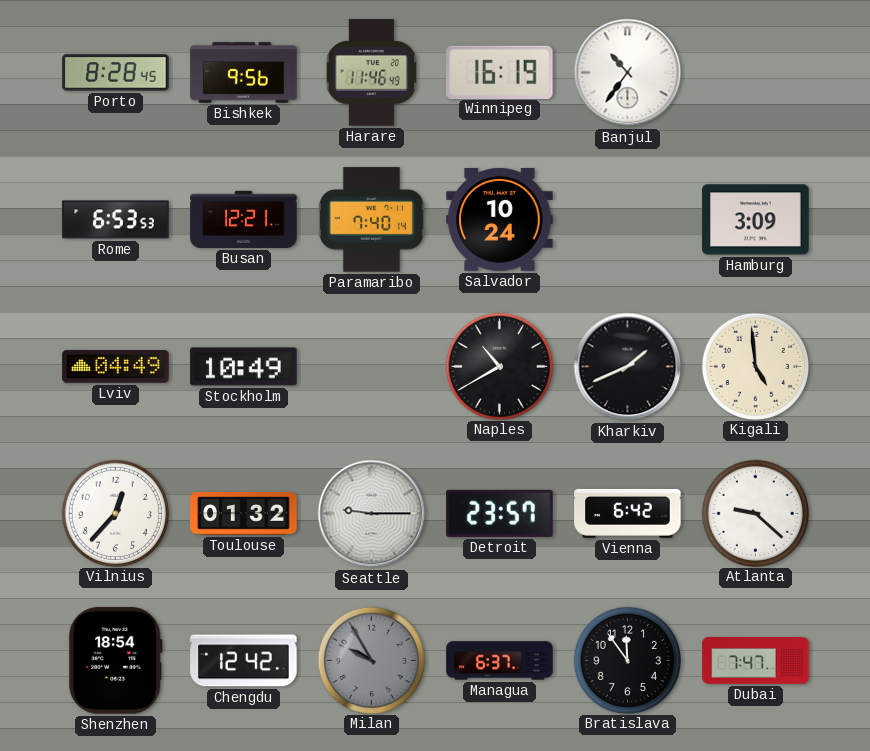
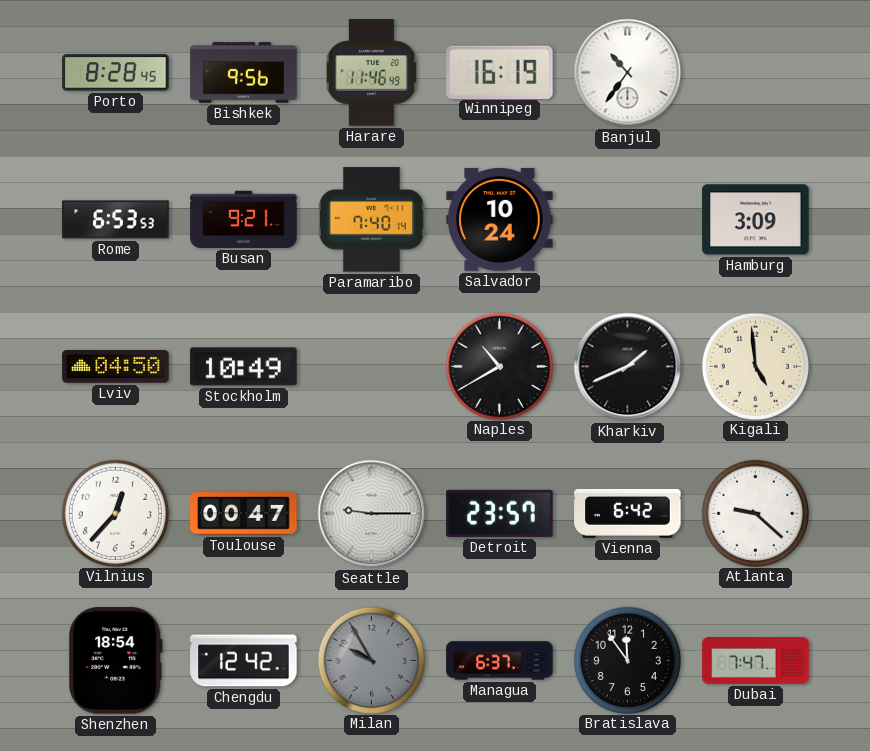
Busan: 12:21 -> 9:21 (244, 219)
Lviv: 04:49 -> 04:50 (116, 367)
Toulouse: 01:32 -> 00:47 (244, 514)
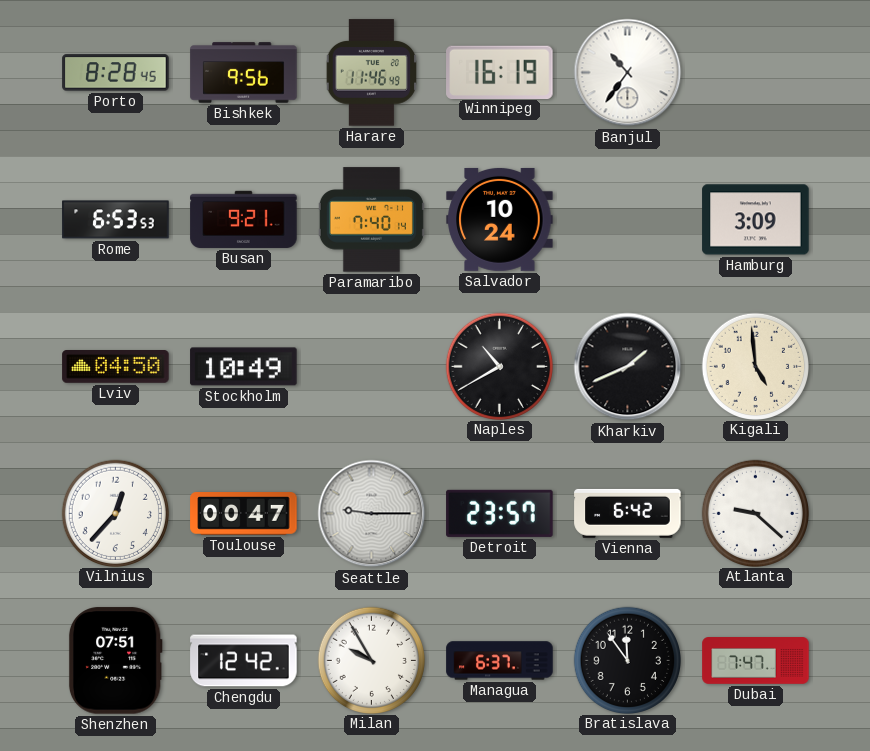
Shenzhen: 18:54 -> 07:51 (115, 661)
Milan dial: grey -> white (371, 660)
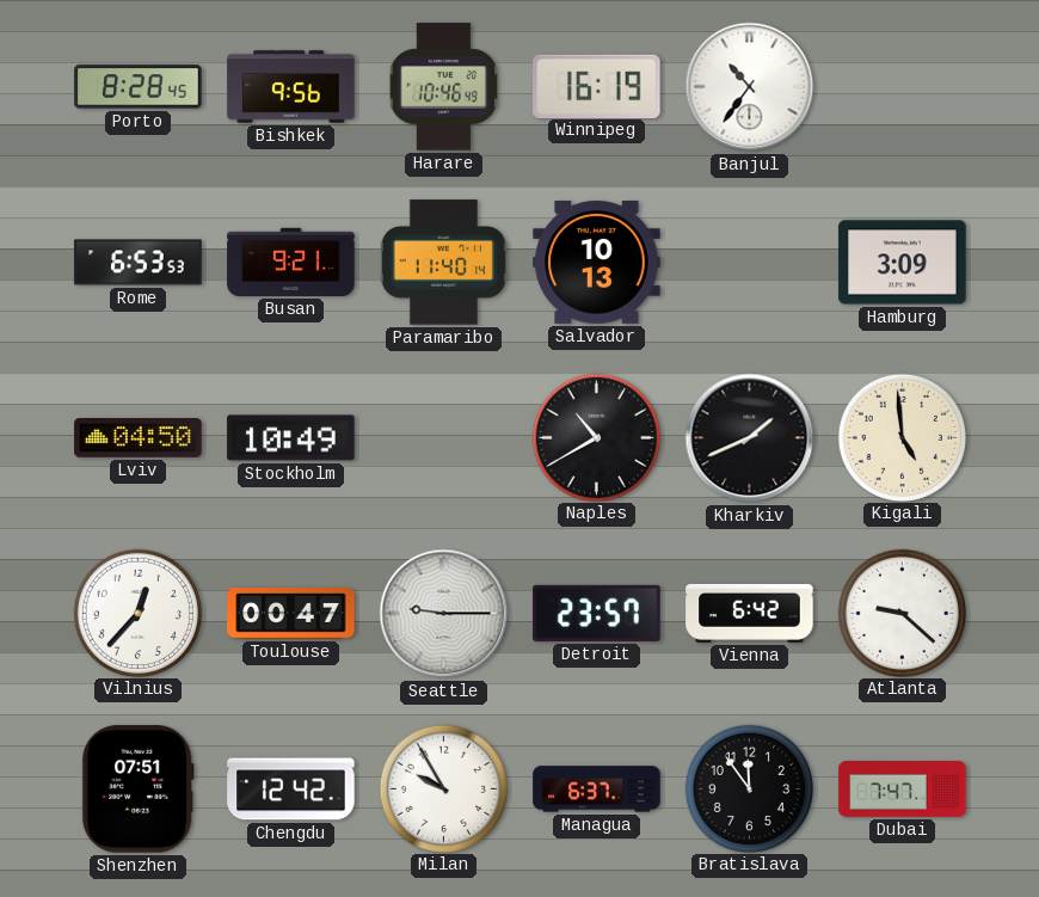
Harare: 11:46 -> 10:46 (443, 87)
Paramaribo: 7:40 -> 11:40 (443, 263)
Salvador: 10:24 -> 10:13 (597, 262)
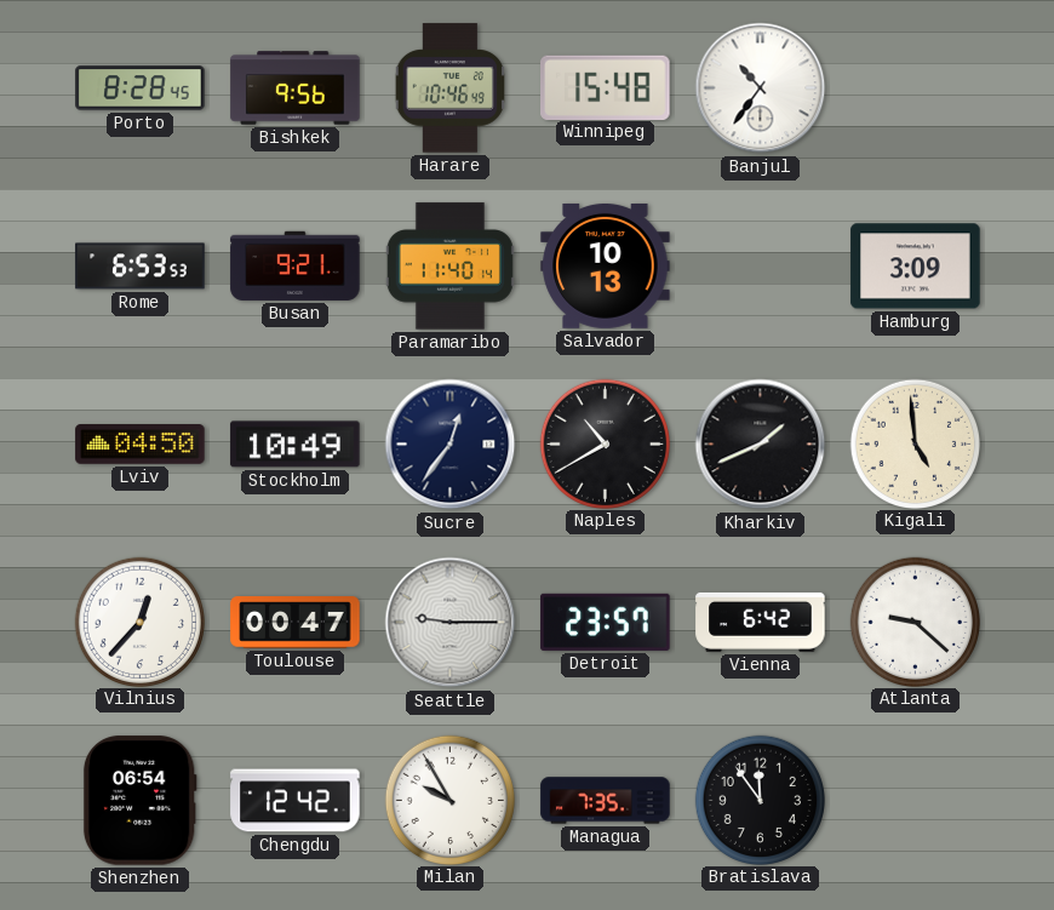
Winnipeg: 16:19 -> 15:48 (606, 87)
Sucre: none -> 12:36 (451, 445)
Shenzhen: 07:51 -> 06:54 (139, 801)
Managua: 6:37 -> 7:35 (606, 801)
Dubai: 7:47 -> none (903, 790)
